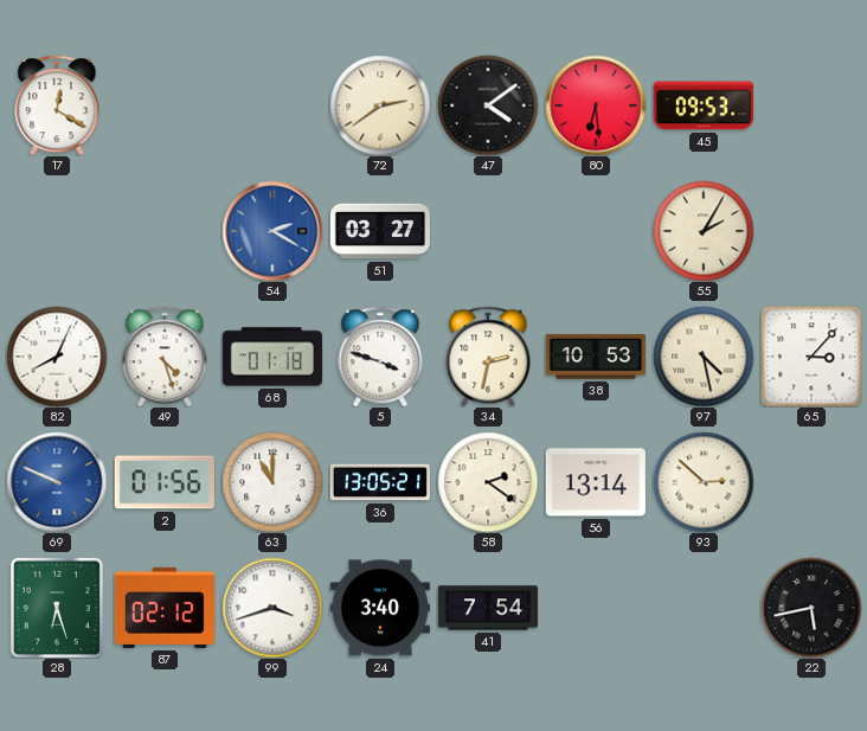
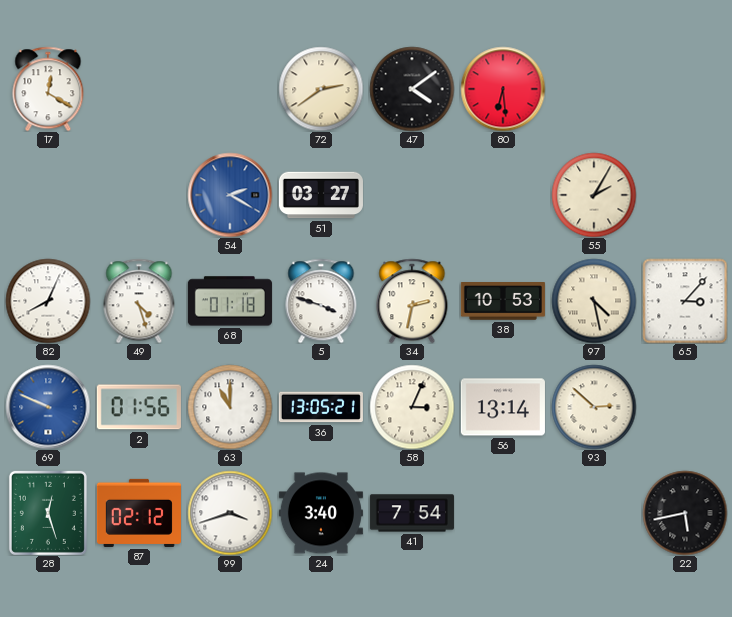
45: 09:53 -> none (704, 105)
58: 2:21 -> 3:04 (412, 407)
28: 6:27 -> 12:27 (48, 513)
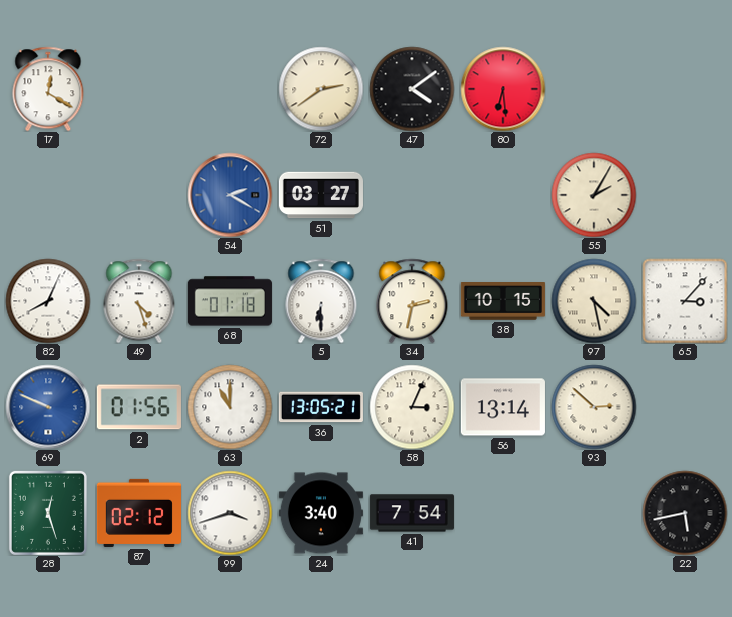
5: 3:48 -> 6:30 (321, 301)
38: 10:53 -> 10:15 (503, 302)
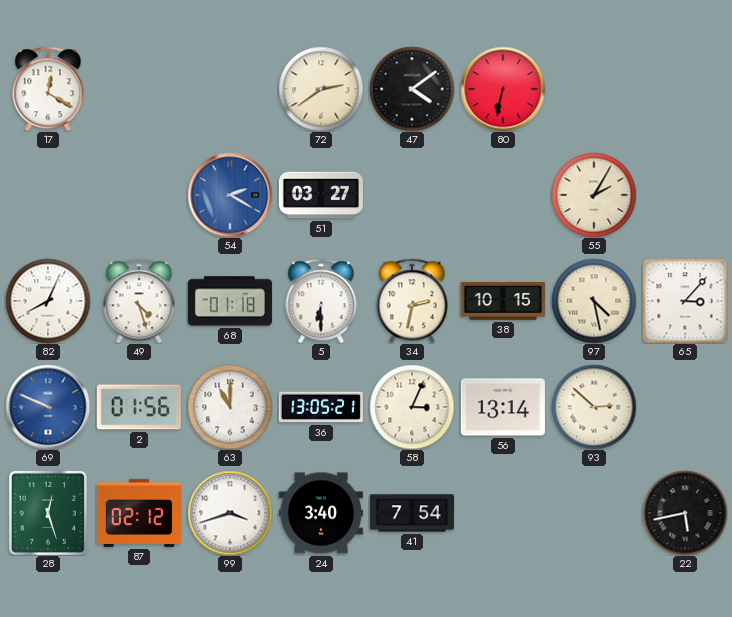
80: 6:29 -> 6:32 (503, 89)
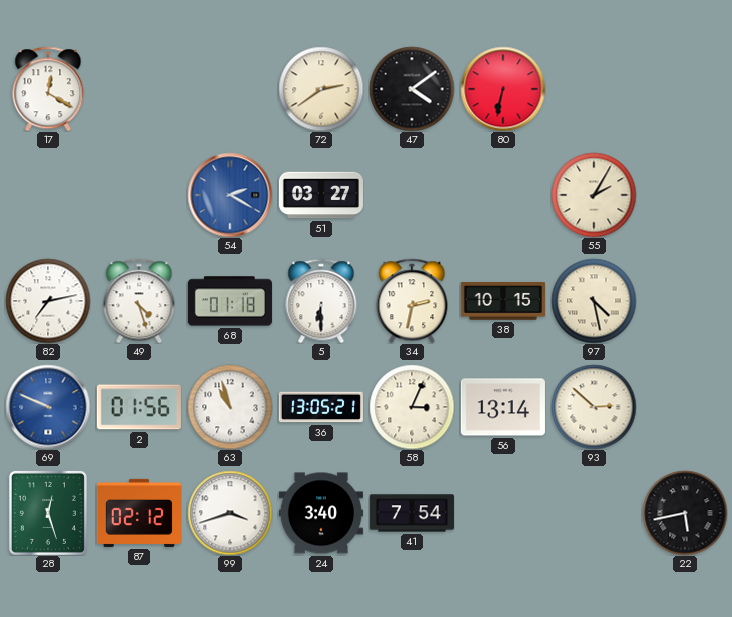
82: 8:04 -> 7:13 (48, 301)
65: 3:07 -> none (685, 301)
63: 11:00 -> 10:57 (230, 407)
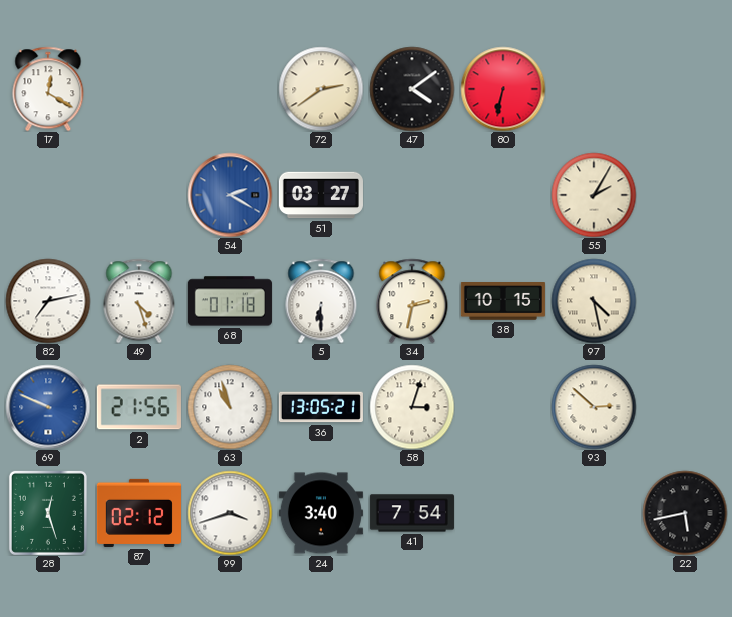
2: 01:56 -> 21:56 (139, 407)
58: 3:04 -> 3:03 (412, 407)
56: 13:14 -> none (503, 407)
